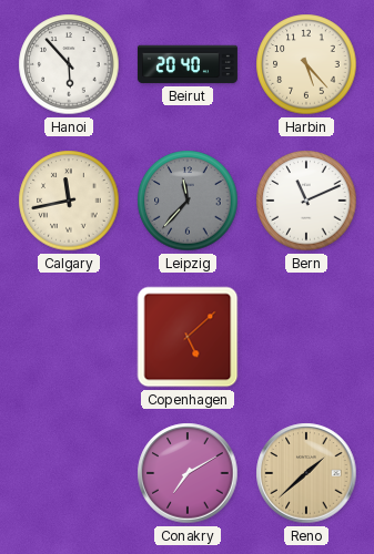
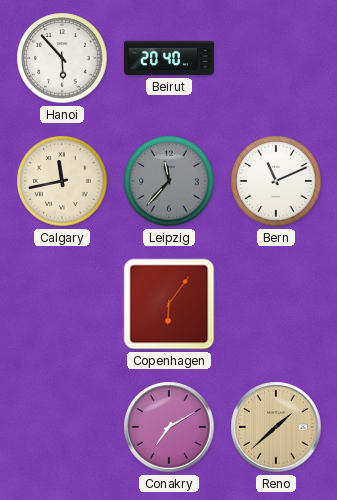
Harbin: 5:23 -> none (306, 64)
Copenhagen: 5:08 -> 6:06 (169, 304)
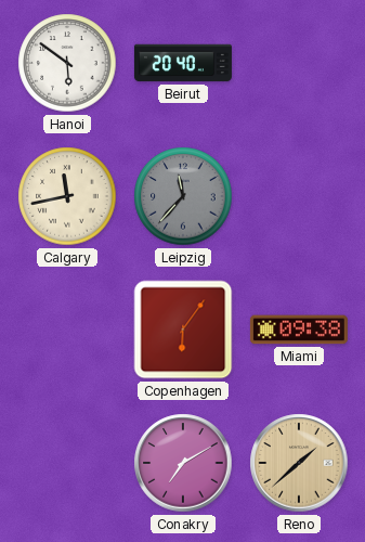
Hanoi: 5:53 -> 5:51 (67, 63)
Bern: 11:11 -> none (276, 181)
Miami: none -> 09:38 (299, 330)
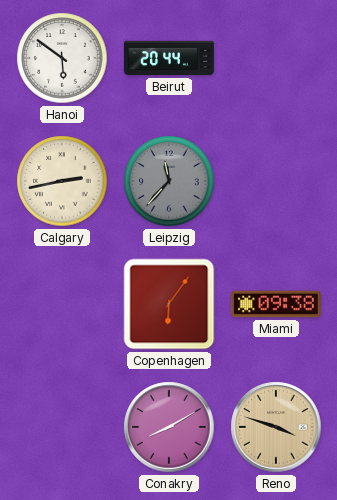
Beirut: 20:40 -> 20:44 (169, 58)
Calgary: 11:43 -> 2:43 (62, 181)
Conakry: 7:10 -> 8:10 (169, 427)
Reno: 1:38 -> 3:48 (276, 427)
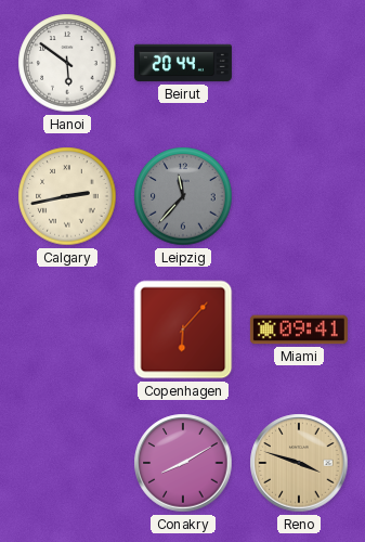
Copenhagen: 6:06 -> 6:07 (183, 330)
Miami: 09:38 -> 09:41 (299, 330)
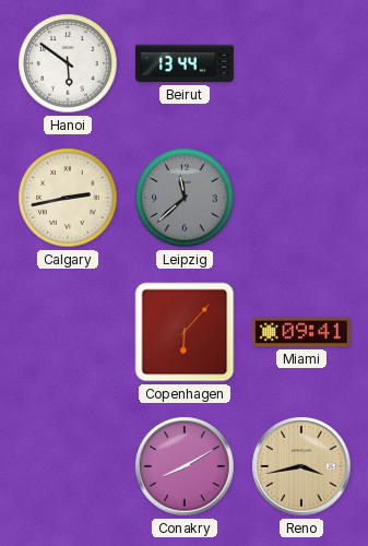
Beirut: 20:44 -> 13:44 (185, 63)
Leipzig: 11:37 -> 11:38 (185, 198)
Reno: 3:48 -> 3:43 (301, 466)
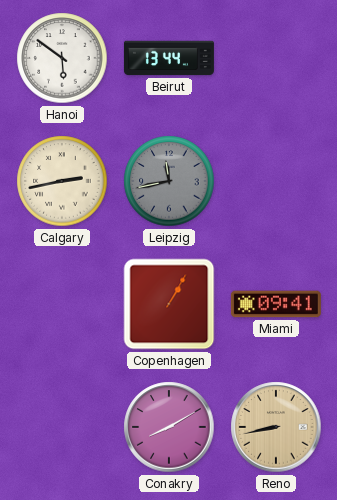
Leipzig: 11:38 -> 11:43 (169, 181)
Copenhagen: 6:07 -> 1:05 (169, 304)
Reno: 3:43 -> 8:43 (276, 427)
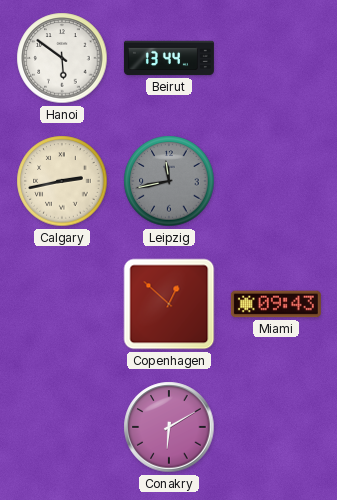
Copenhagen: 1:05 -> 12:52 (169, 304)
Miami: 09:41 -> 09:43 (276, 304)
Conakry: 8:10 -> 6:10 (169, 427)
Reno: 8:43 -> none (276, 427)
